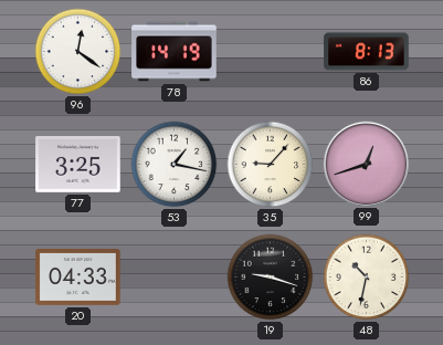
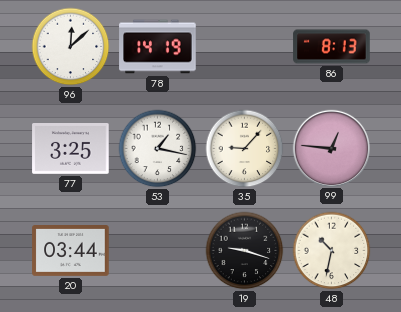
96: 12:21 -> 12:08 (71, 47)
99: 12:42 -> 12:46 (331, 148)
20: 04:33 -> 03:44 (71, 251)
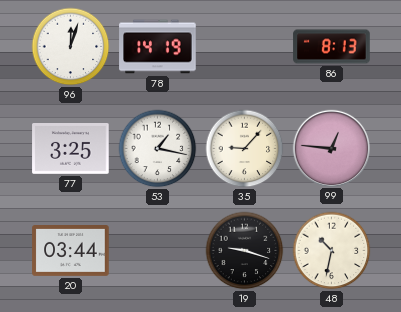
96: 12:08 -> 12:03 (71, 47)
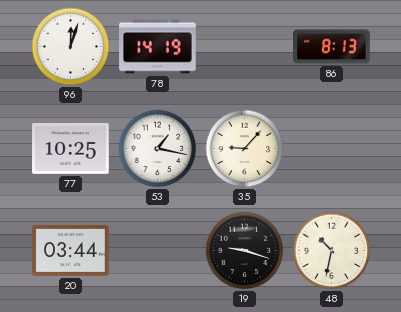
77: 3:25 -> 10:25 (71, 149)
99: 12:46 -> none (331, 148)
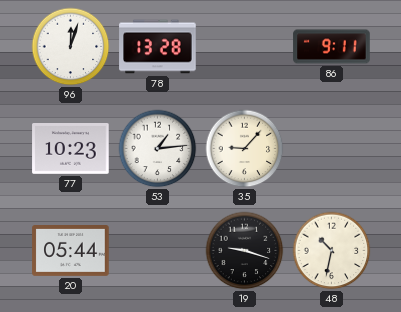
78: 14:19 -> 13:28 (158, 47)
86: 8:13 -> 9:11 (332, 47)
77: 10:25 -> 10:23 (71, 149)
53: 1:17 -> 1:14 (158, 149)
20: 03:44 -> 05:44 (71, 251)
